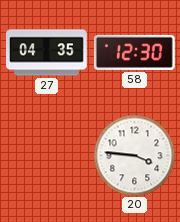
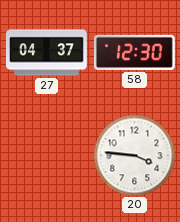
27: 04:35 -> 04:37 (47, 53)
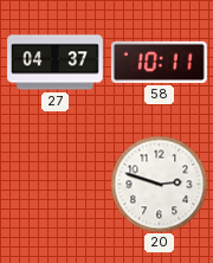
58: 12:30 -> 10:11 (159, 62)
20: 3:46 -> 2:48 (159, 184)
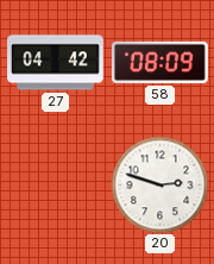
27: 04:37 -> 04:42 (56, 63)
58: 10:11 -> 08:09 (159, 62)
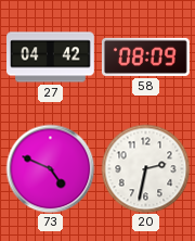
73: none -> 4:49 (50, 168)
20: 2:48 -> 2:32 (145, 168)
